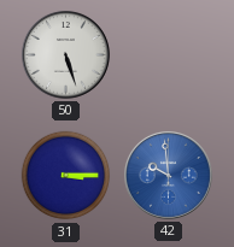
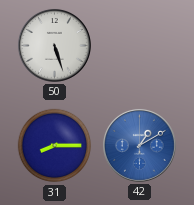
31: 3:15 -> 8:15 (55, 146)
42: 9:59 -> 1:10 (139, 145)
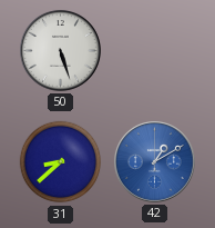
31: 8:15 -> 8:38 (61, 162)
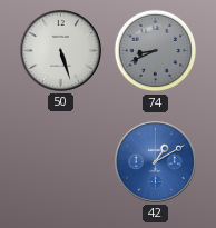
74: none -> 8:41 (156, 51)
31: 8:38 -> none (61, 162)
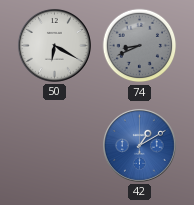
50: 5:27 -> 6:20 (54, 45)
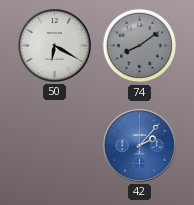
74: 8:41 -> 8:09 (140, 46)
42: 1:10 -> 2:07 (139, 145)
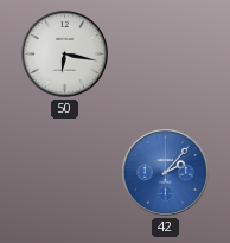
50: 6:20 -> 6:17 (64, 53)
74: 8:09 -> none (140, 46)
